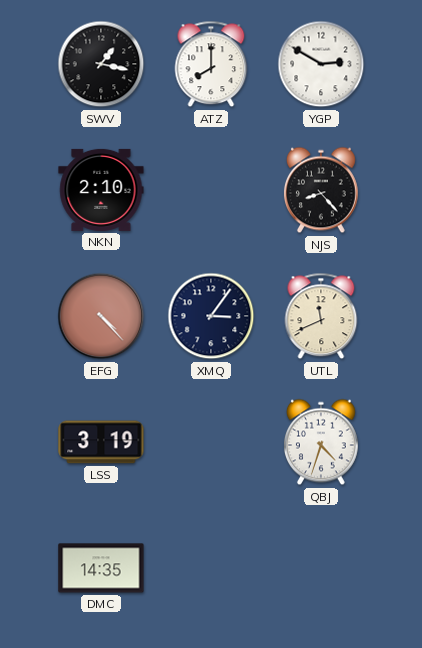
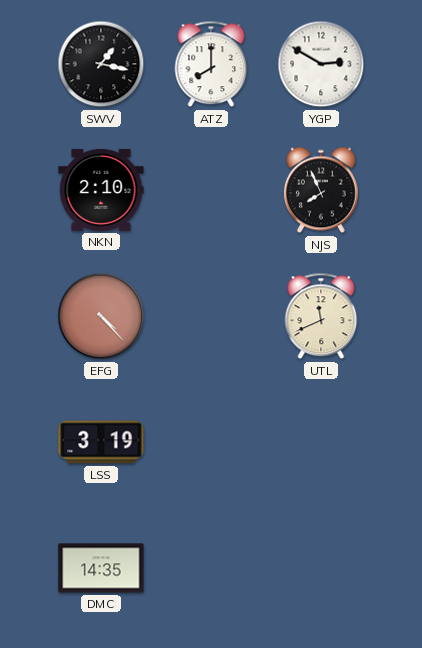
NJS: 8:23 -> 7:56 (321, 190)
XMQ: 3:06 -> none (211, 316)
QBJ: 4:33 -> none (321, 442)
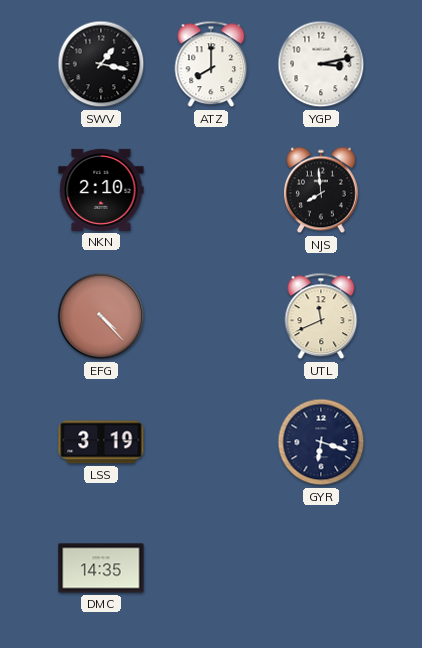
YGP: 2:50 -> 3:13 (321, 64)
NJS: 7:56 -> 7:59 (321, 190)
GYR: none -> 6:18 (321, 442)
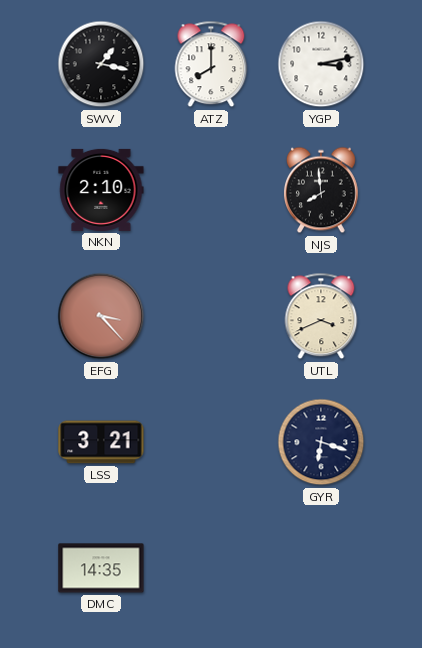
EFG: 4:23 -> 3:23 (101, 316)
UTL: 11:41 -> 3:41 (321, 316)
LSS: 3:19 -> 3:21 (101, 442)
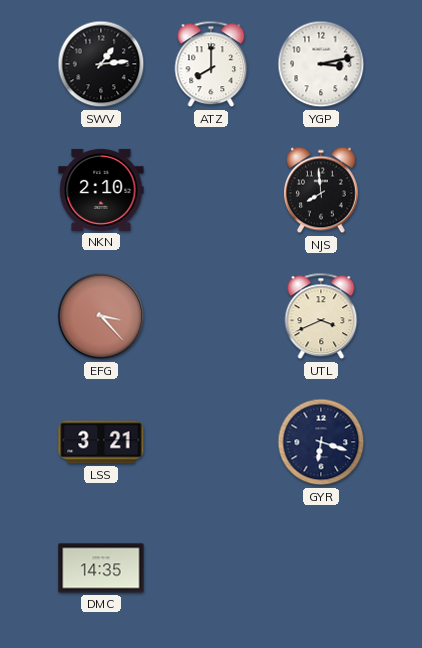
SWV: 1:17 -> 1:14 (101, 64)
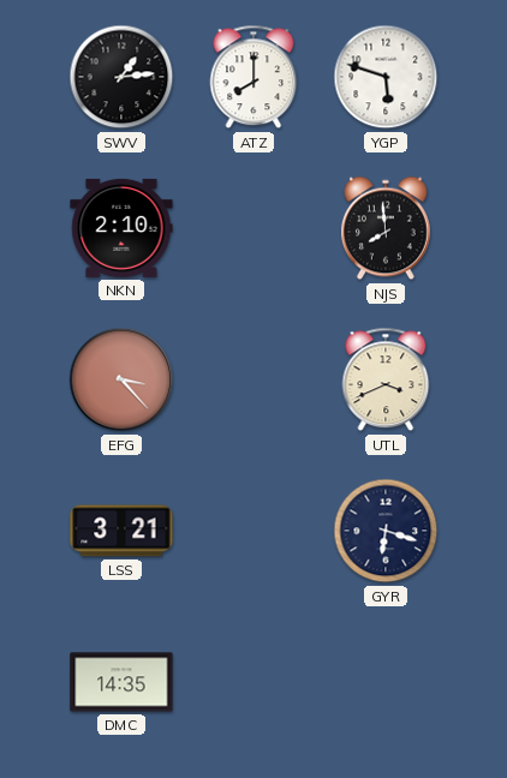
YGP: 3:13 -> 5:48 (386, 77)
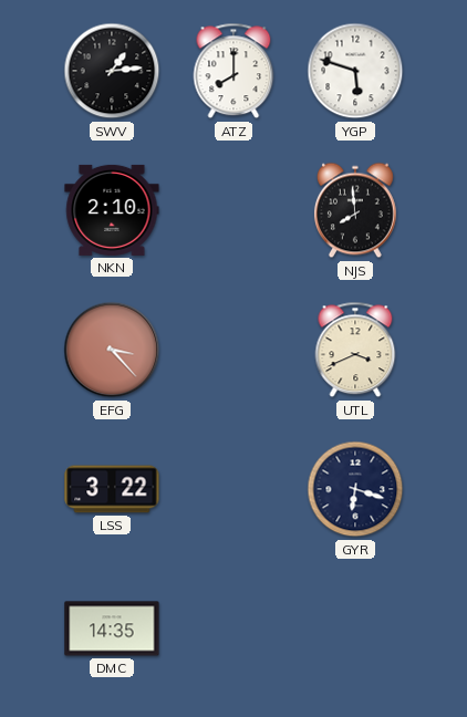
LSS: 3:21 -> 3:22 (112, 489)
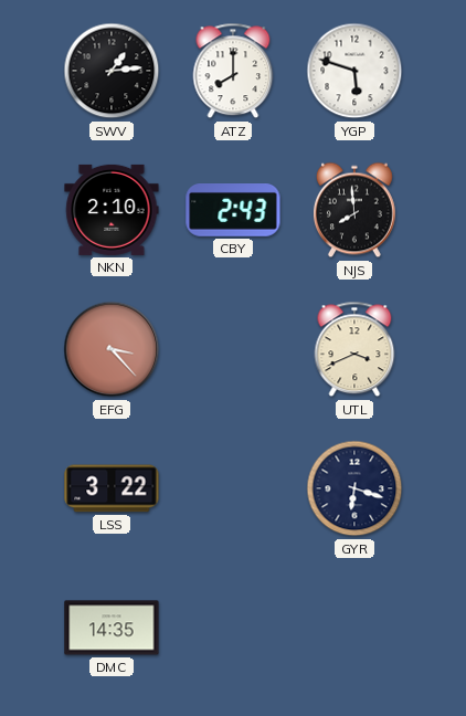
CBY: none -> 2:43 (233, 211)
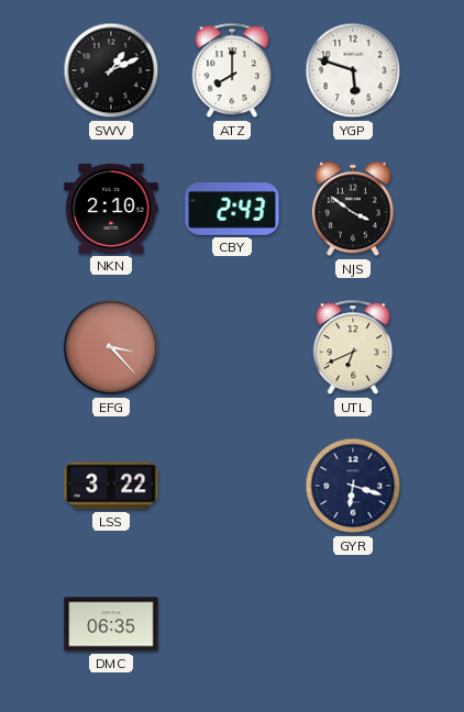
SWV: 1:14 -> 1:11 (111, 70)
NJS: 7:59 -> 3:51 (353, 209)
UTL: 3:41 -> 6:41 (353, 347)
DMC: 14:35 -> 06:35 (111, 624)
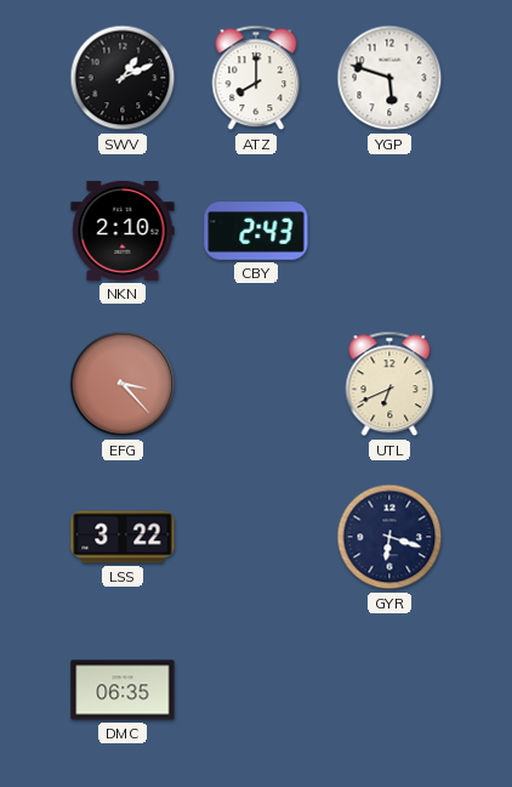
NJS: 3:51 -> none (353, 209)
